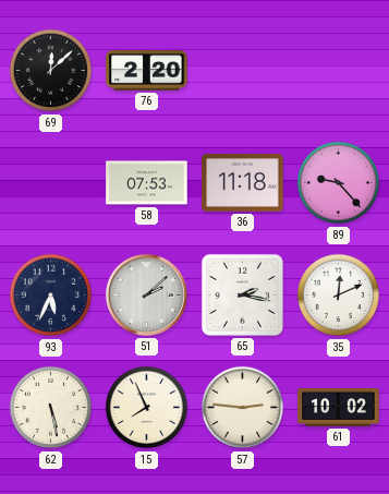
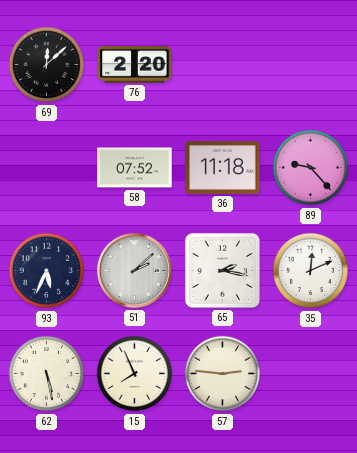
58: 07:53 -> 07:52 (135, 168)
61: 10:02 -> none (339, 408)
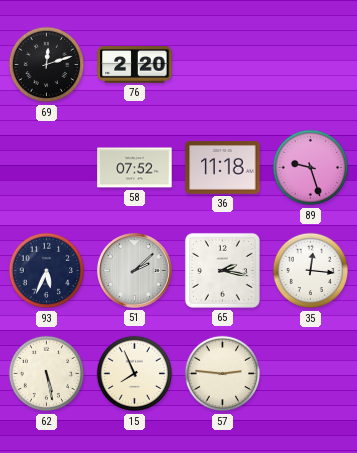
69: 12:08 -> 12:12 (47, 65)
89: 9:23 -> 9:27 (311, 168)
35: 12:11 -> 12:16 (311, 271)
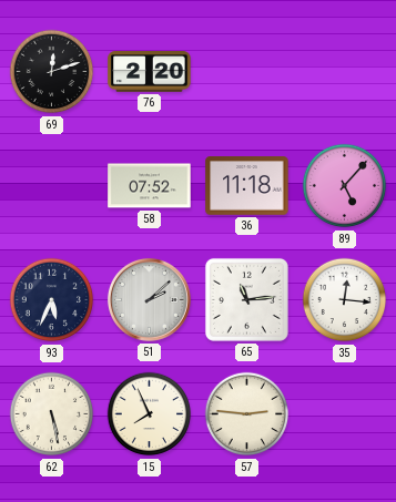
89: 9:27 -> 5:07 (345, 186)
65: 2:17 -> 11:14 (246, 299)
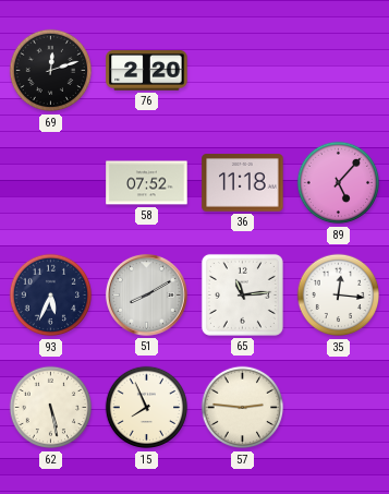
51: 2:08 -> 8:10 (146, 294)
